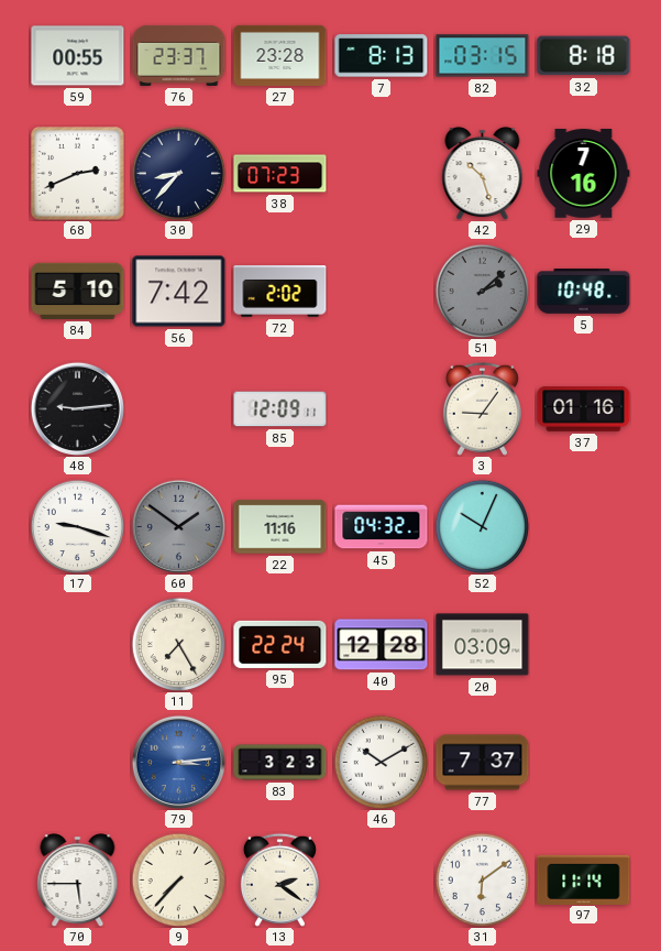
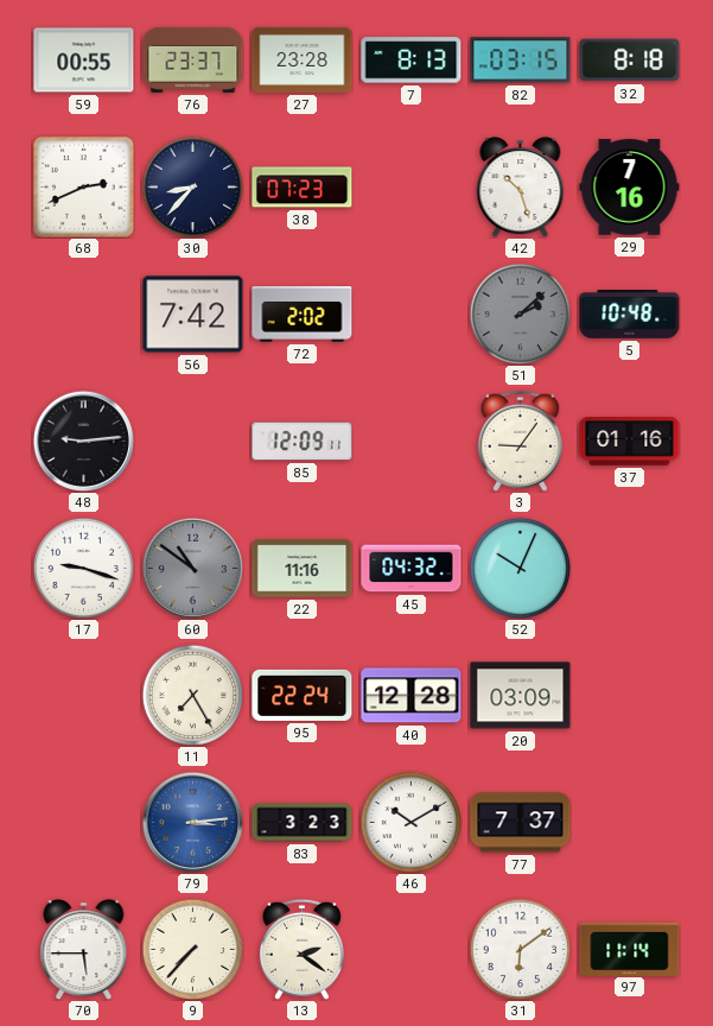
84: 5:10 -> none (78, 291)
60: 1:51 -> 10:51 (192, 568)
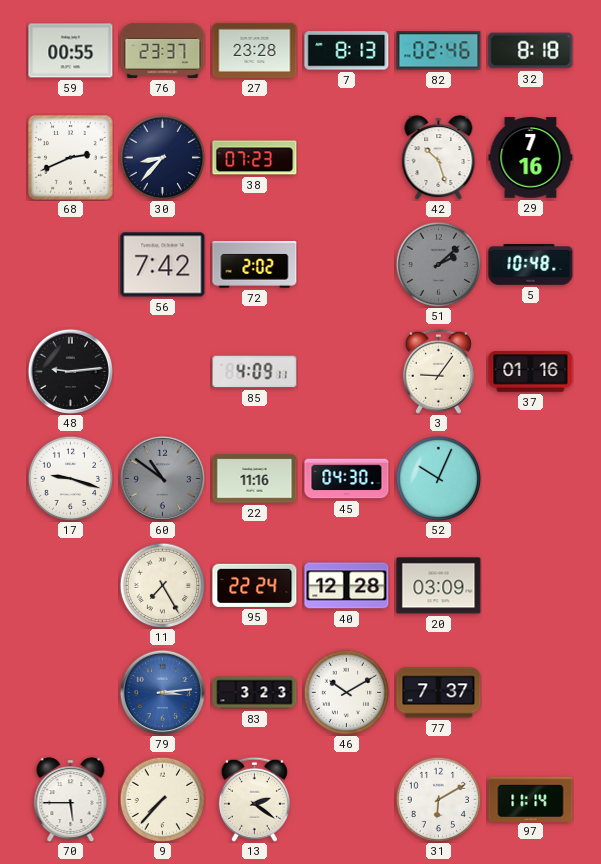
82: 03:15 -> 02:46 (439, 51)
85: 12:09 -> 4:09 (255, 372)
45: 04:32 -> 04:30 (347, 479)
31: 6:09 -> 6:10 (438, 799)
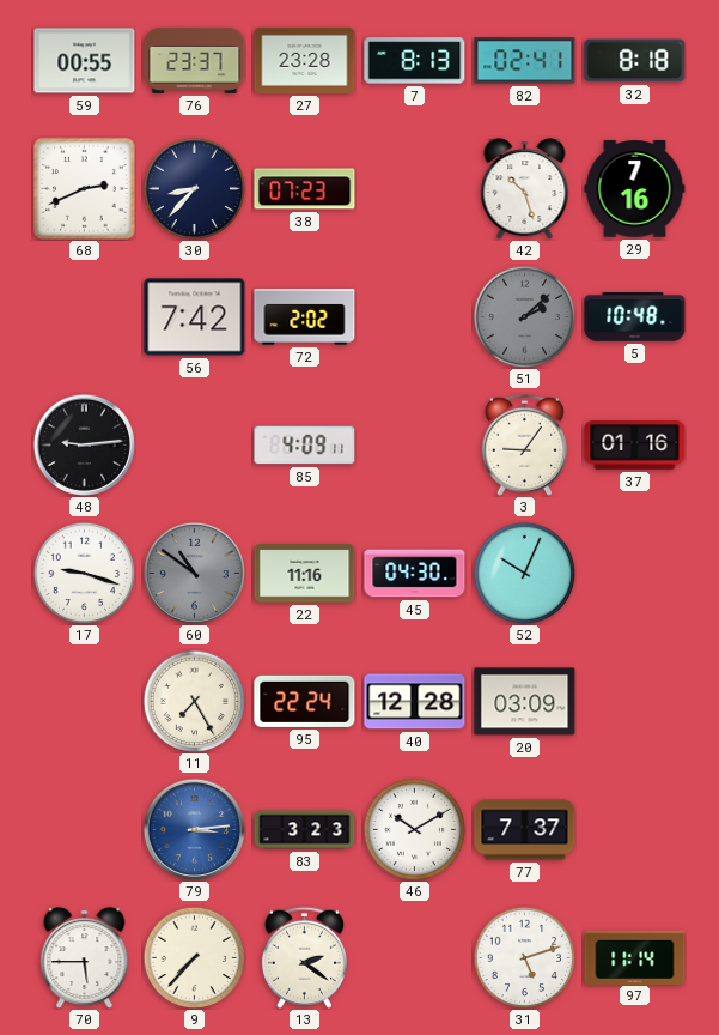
82: 02:46 -> 02:41 (525, 61)
31: 6:10 -> 5:12 (524, 957)
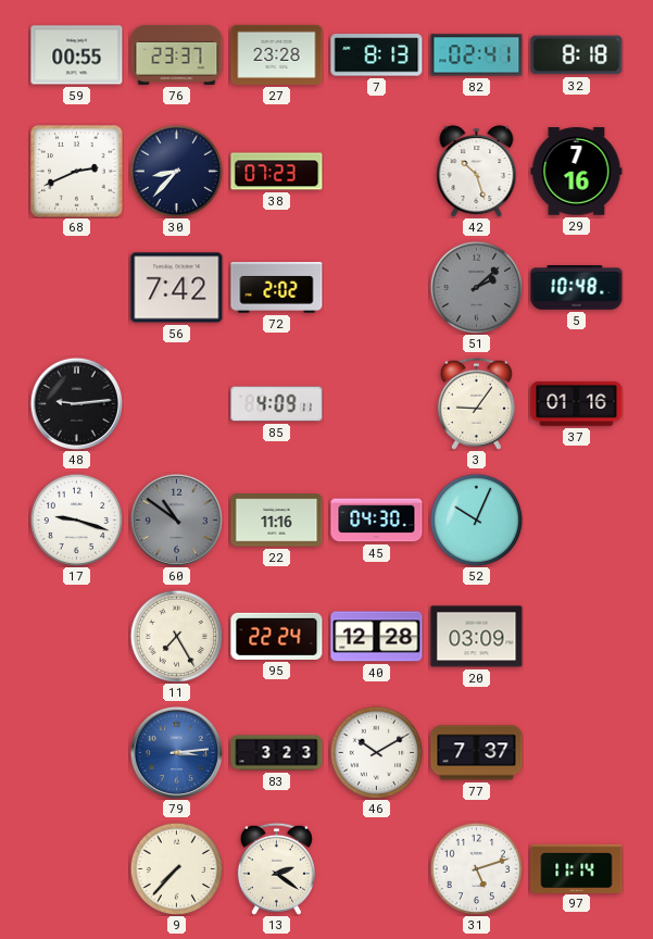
70: 5:45 -> none (85, 958)
